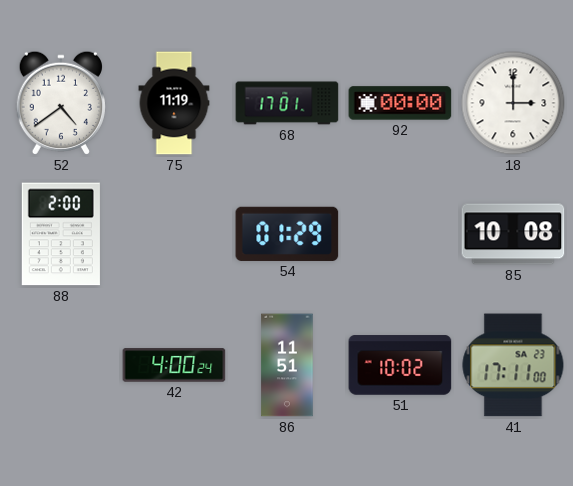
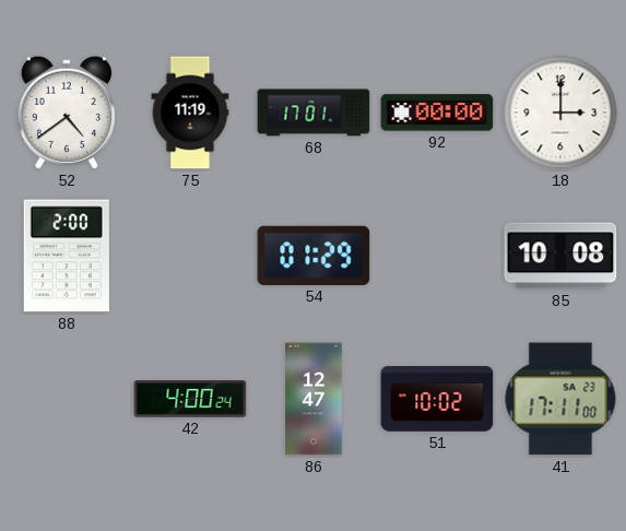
86: 11:51 -> 12:47 (314, 399)
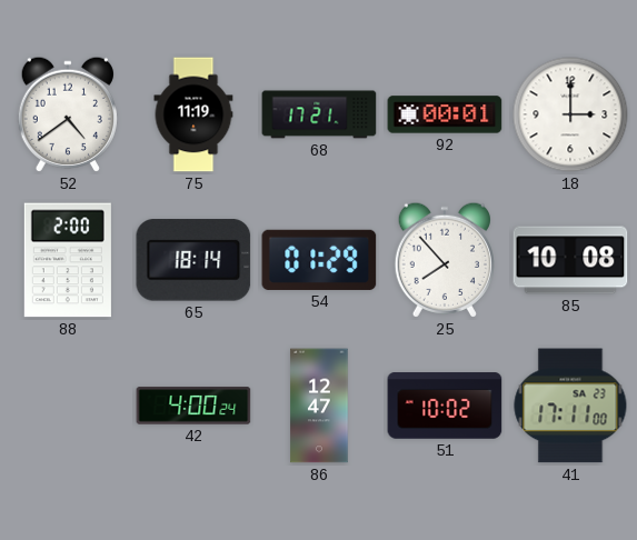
68: 17:01 -> 17:21 (319, 114)
92: 00:00 -> 00:01 (445, 114)
65: none -> 18:14 (193, 260)
25: none -> 7:53 (445, 260)
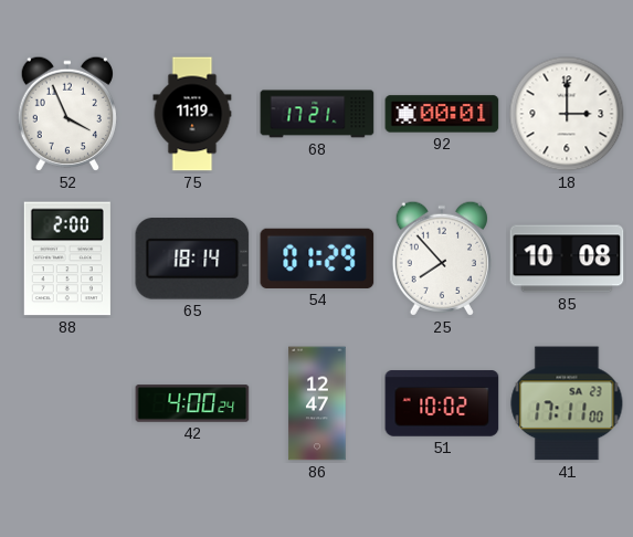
52: 4:39 -> 3:56 (67, 114)
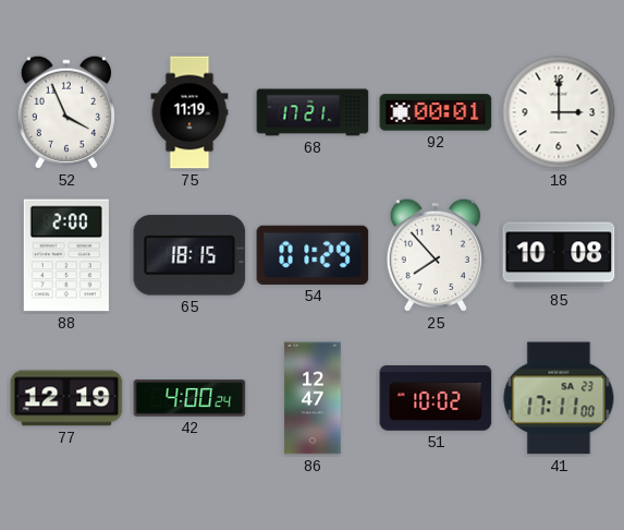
65: 18:14 -> 18:15 (189, 255)
77: none -> 12:19 (66, 398)
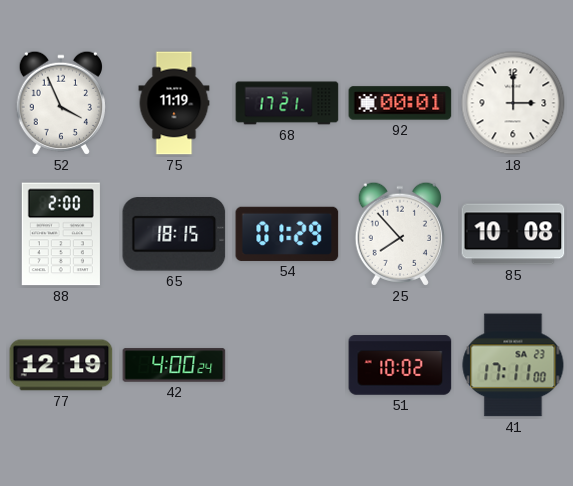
86: 12:47 -> none (313, 398)
